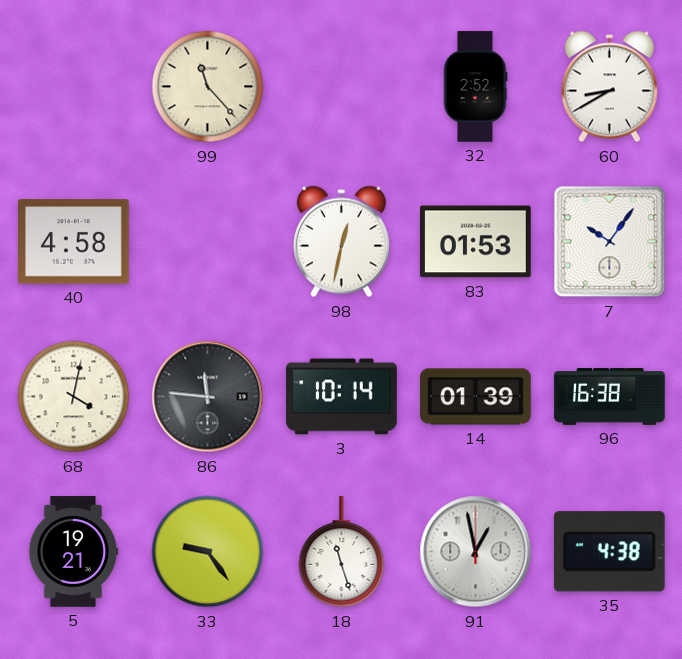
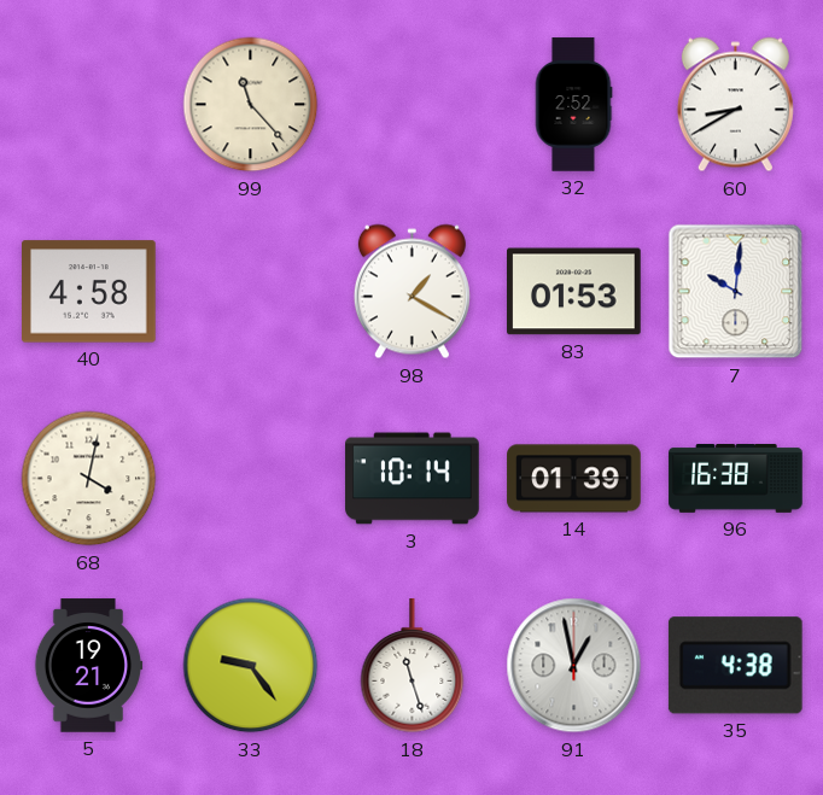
98: 12:32 -> 1:20 (411, 292)
7: 10:06 -> 10:01 (736, 292)
86: 11:46 -> none (208, 397)
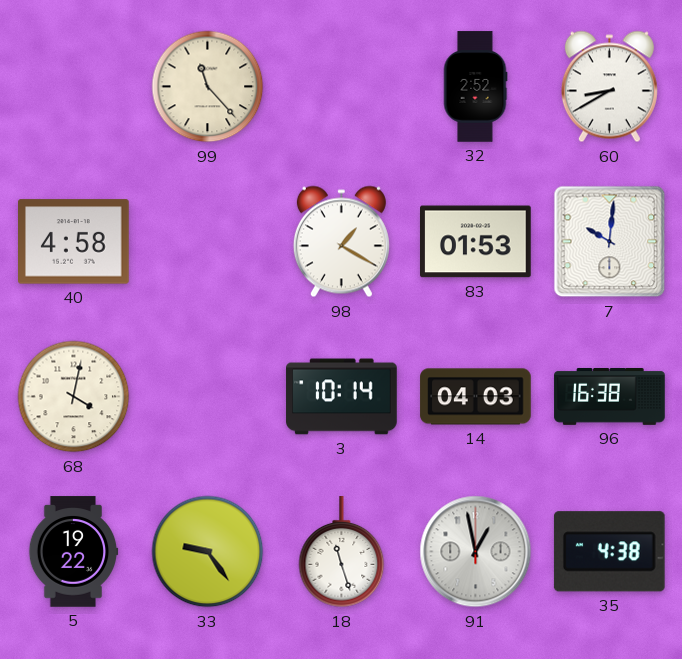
14: 01:39 -> 04:03 (476, 397)
5: 19:21 -> 19:22 (73, 552)
